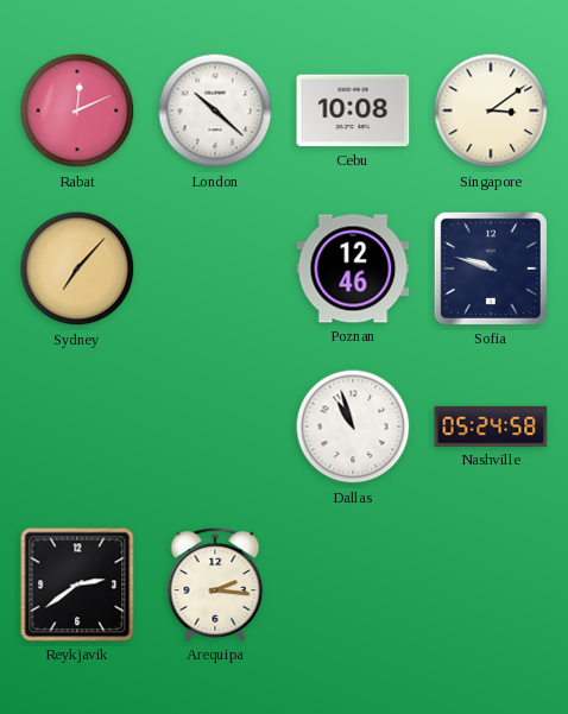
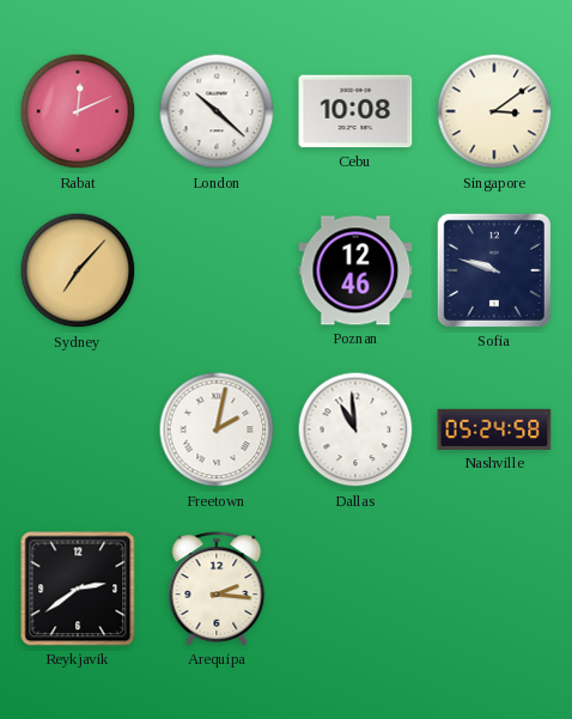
Freetown: none -> 2:02 (217, 429)
Dallas: 10:57 -> 10:59 (355, 429)
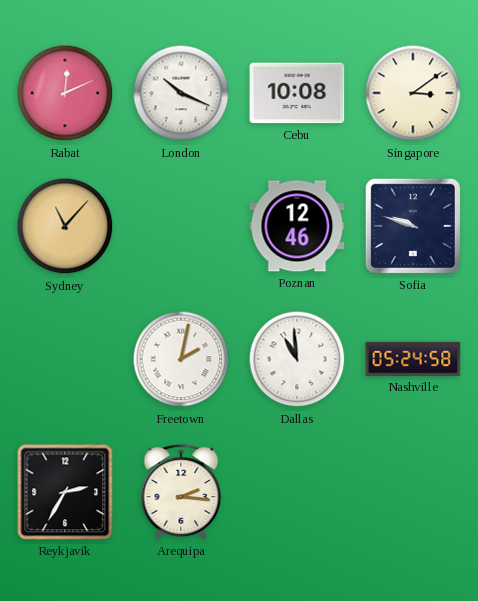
London: 10:22 -> 10:19 (181, 93)
Sydney: 7:07 -> 11:07 (65, 226)
Reykjavik: 2:39 -> 2:35 (65, 492)
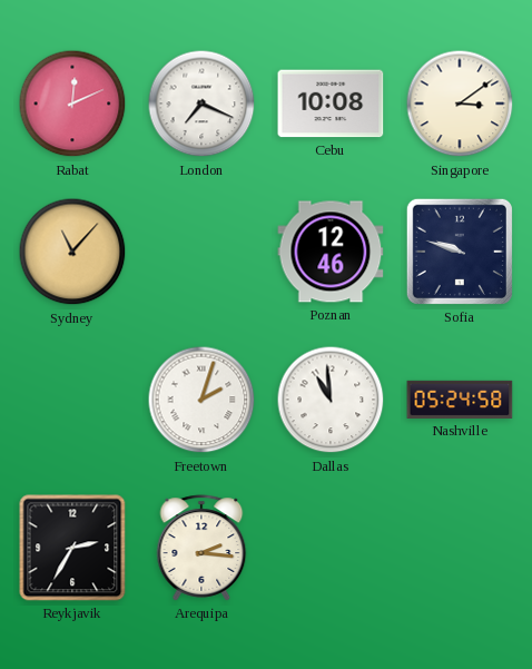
London: 10:19 -> 7:19 (201, 104)
Freetown: 2:02 -> 2:03 (201, 400)
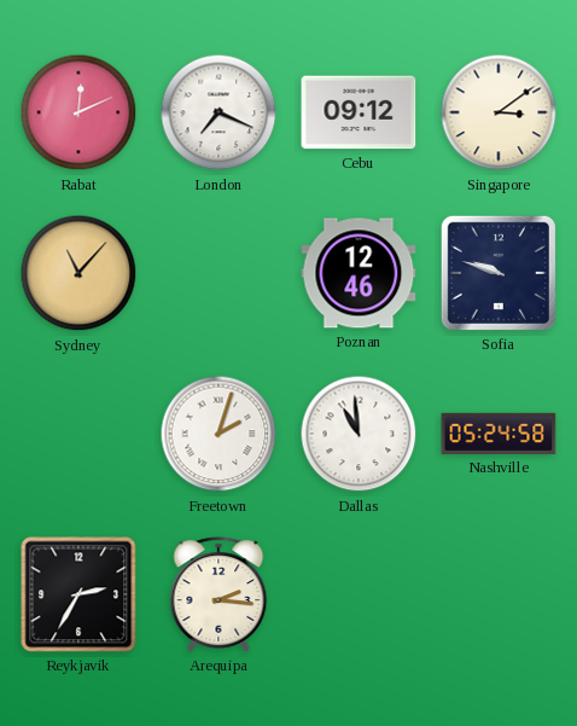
Cebu: 10:08 -> 09:12 (359, 112)
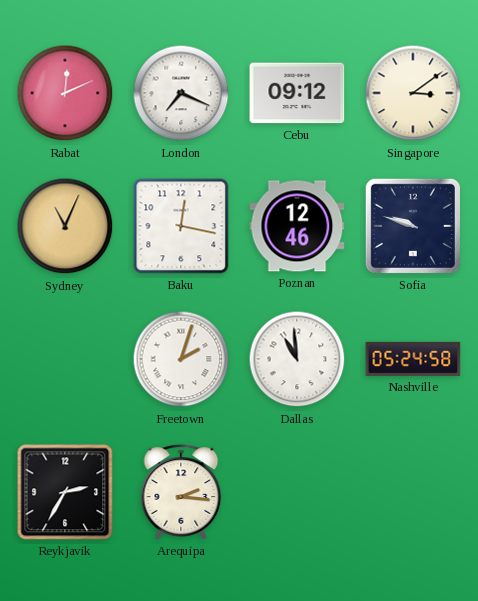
Sydney: 11:07 -> 11:04 (65, 226)
Baku: none -> 12:17 (181, 226)
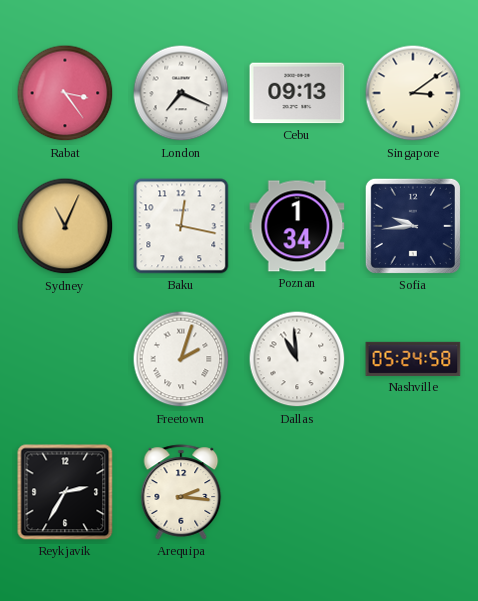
Rabat: 12:11 -> 3:24 (65, 93)
Cebu: 09:12 -> 09:13 (297, 93)
Poznan: 12:46 -> 1:34 (297, 226)
Sofia: 9:48 -> 9:44 (413, 226)
